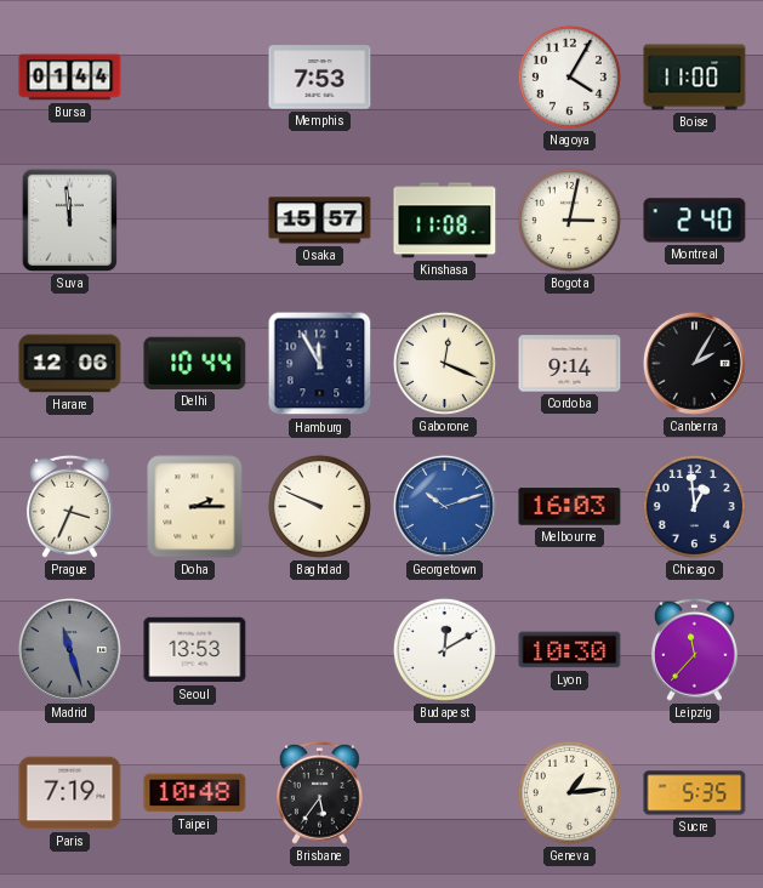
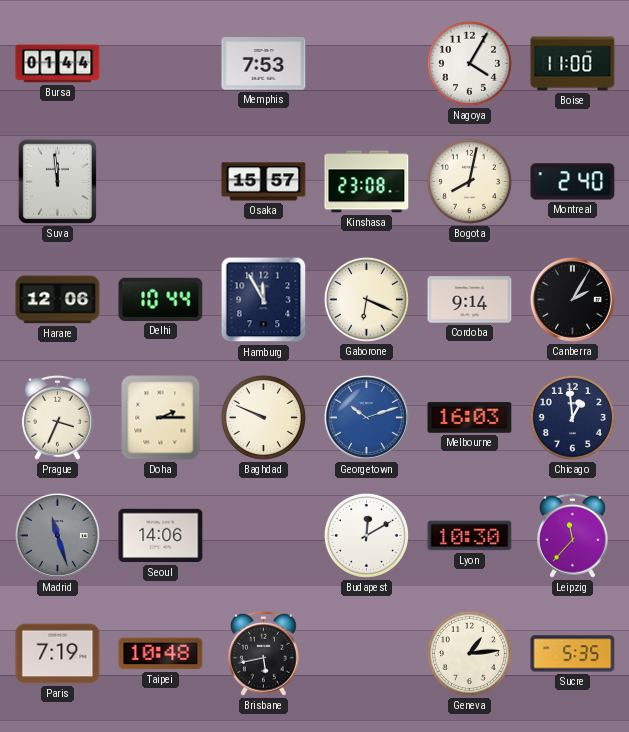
Kinshasa: 11:08 -> 23:08 (367, 182)
Bogota: 3:02 -> 8:02 (469, 181)
Gaborone: 12:19 -> 6:19 (366, 299)
Seoul: 13:53 -> 14:06 (161, 536)
Brisbane: 5:36 -> 5:43 (263, 653)
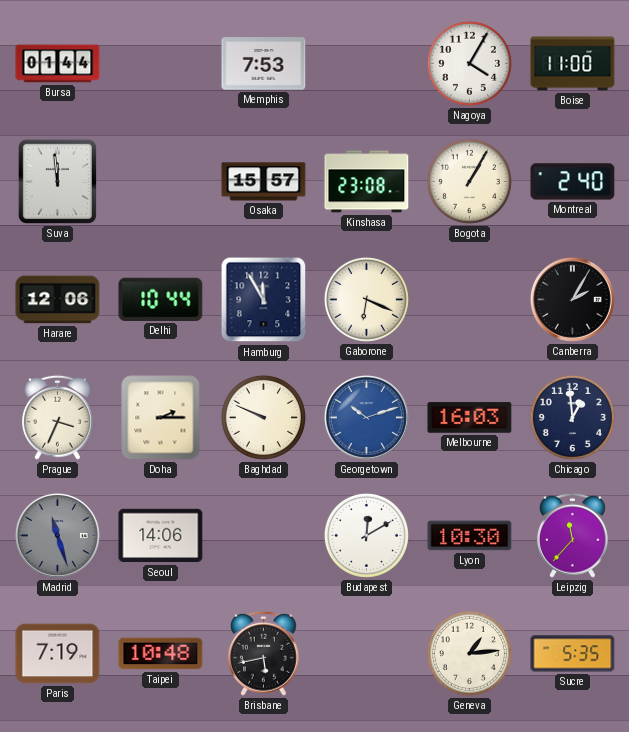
Bogota: 8:02 -> 1:05 (469, 181)
Cordoba: 9:14 -> none (470, 300)
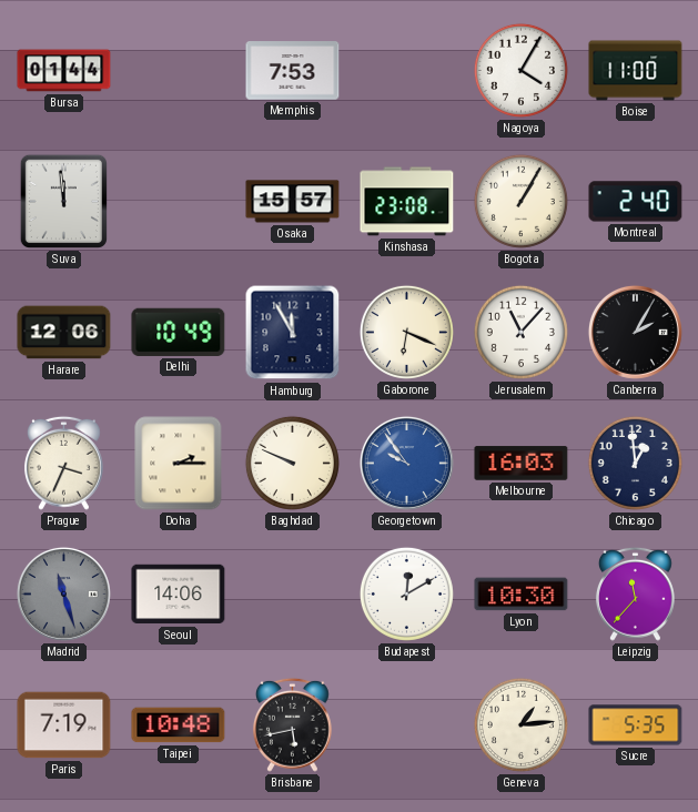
Delhi: 10:44 -> 10:49 (179, 332)
Jerusalem: none -> 11:07 (520, 332)
Georgetown: 10:12 -> 9:54 (406, 463)
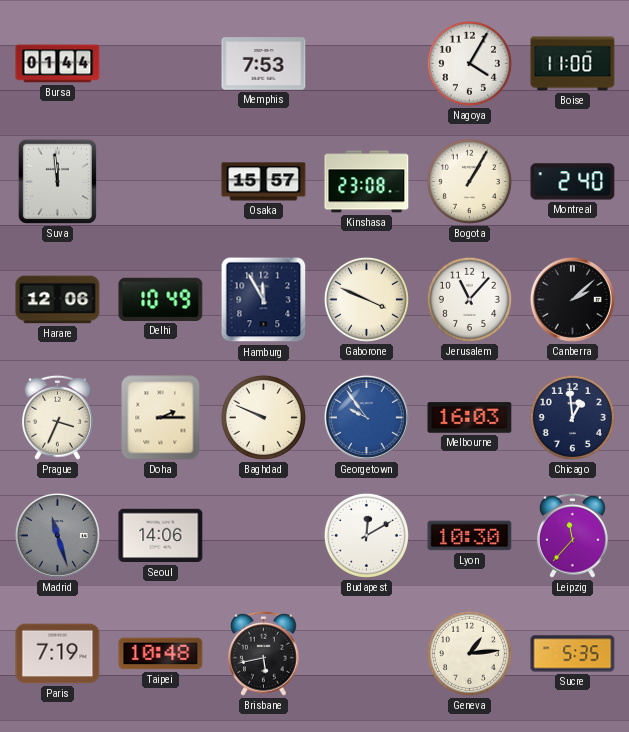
Gaborone: 6:19 -> 3:49 (366, 299)
Canberra: 2:05 -> 2:08 (572, 299)
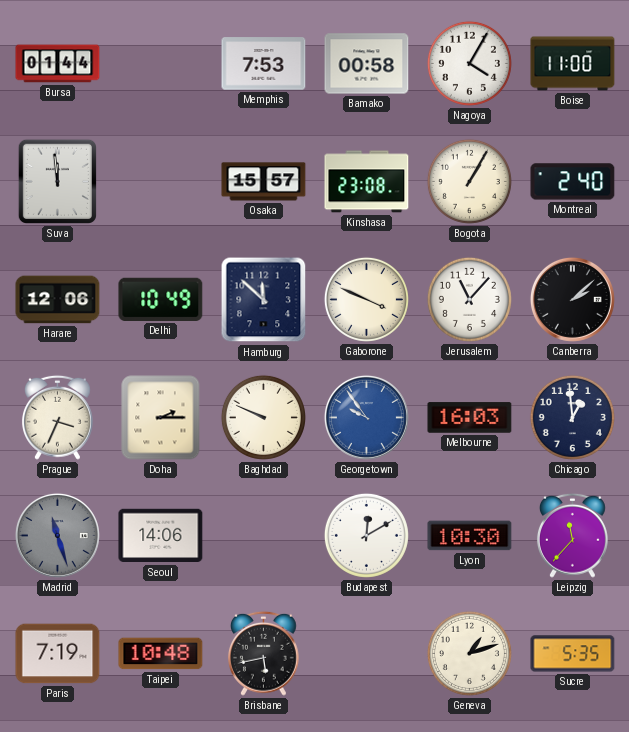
Bamako: none -> 00:58 (367, 64)
Hamburg: 11:55 -> 11:52 (264, 300)
Geneva: 1:14 -> 1:12 (469, 653)
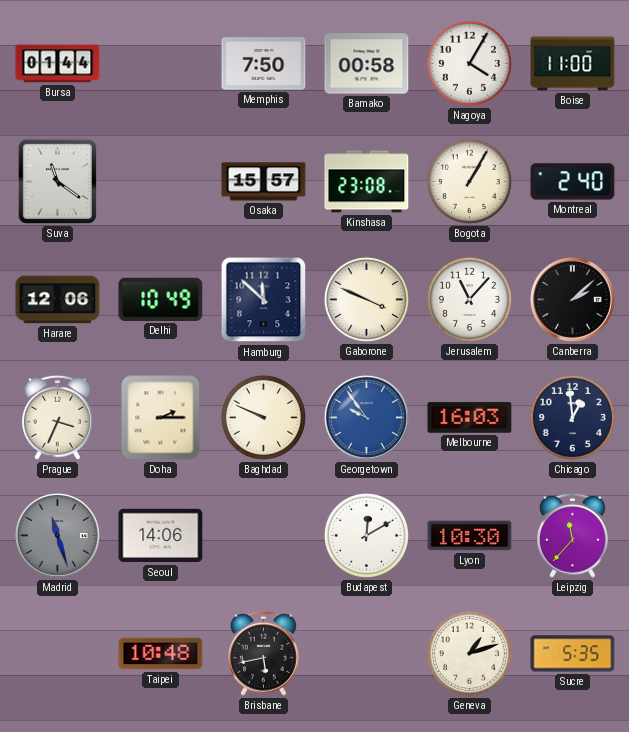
Memphis: 7:53 -> 7:50 (264, 64)
Suva: 11:59 -> 11:21 (57, 181)
Paris: 7:19 -> none (58, 654)
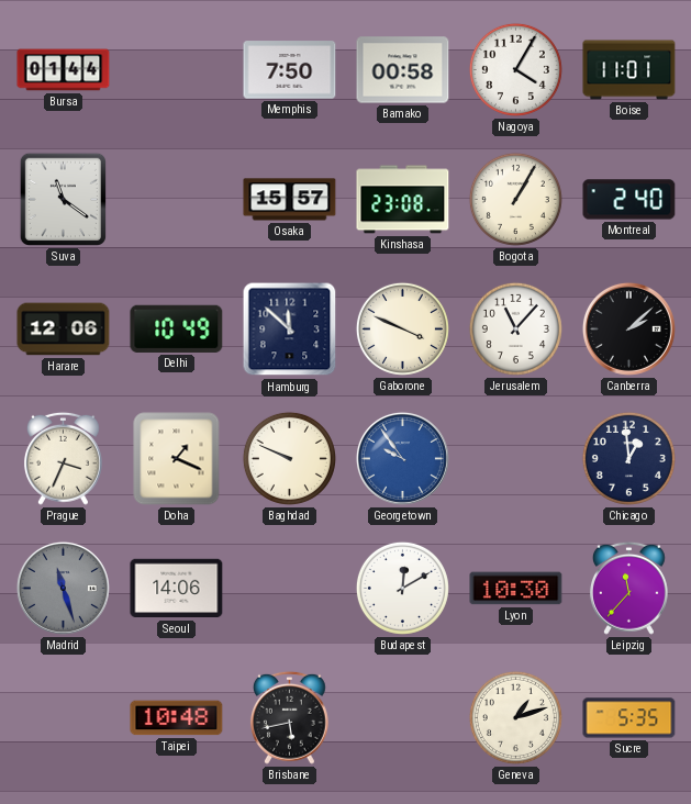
Boise: 11:00 -> 11:01 (629, 70)
Doha: 2:15 -> 1:19 (177, 459)
Melbourne: 16:03 -> none (470, 418)
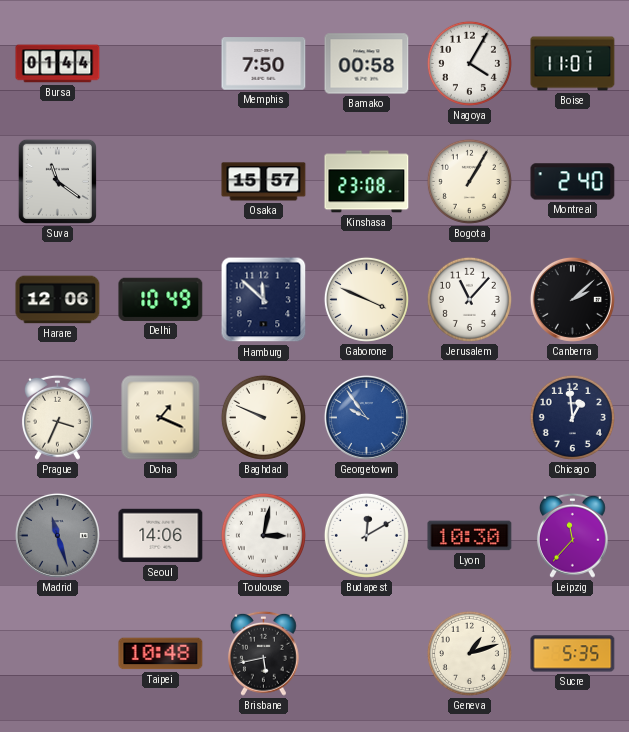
Toulouse: none -> 3:02 (263, 535)
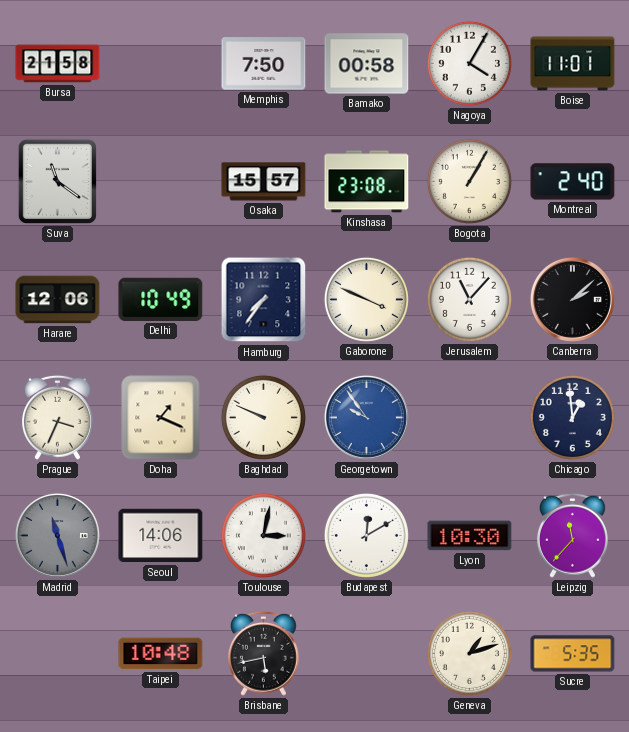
Bursa: 01:44 -> 21:58 (58, 64)
Hamburg: 11:52 -> 7:36 (264, 300)
